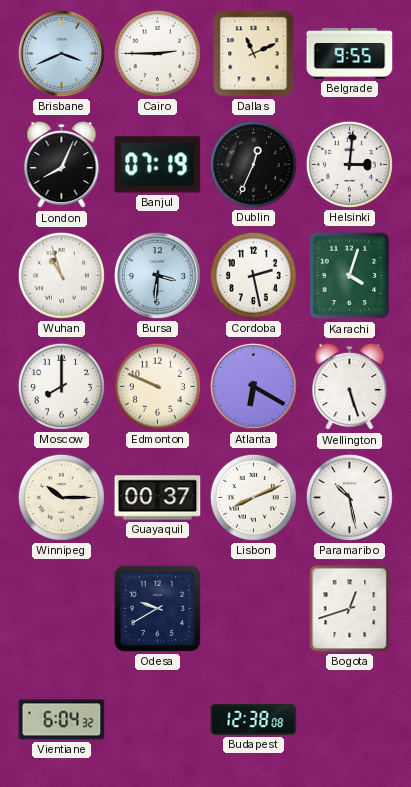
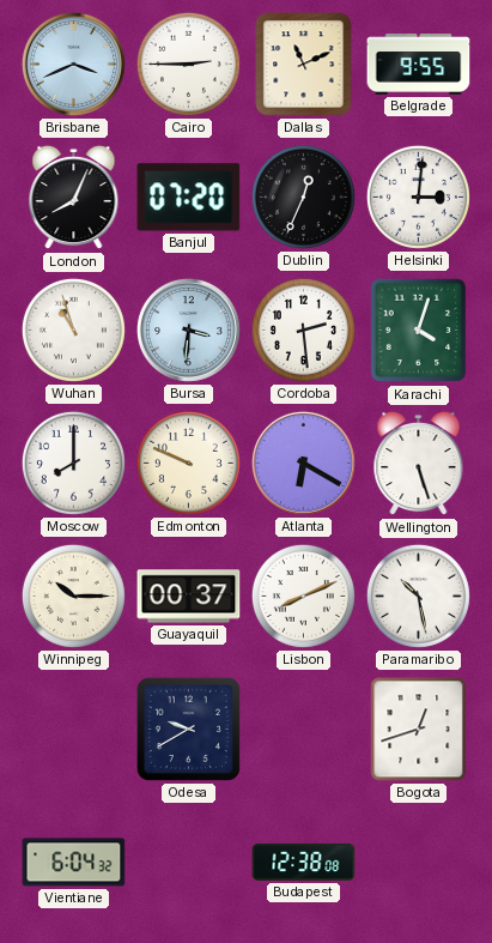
Banjul: 07:19 -> 07:20 (189, 198)
Cordoba: 2:28 -> 2:29 (303, 330)
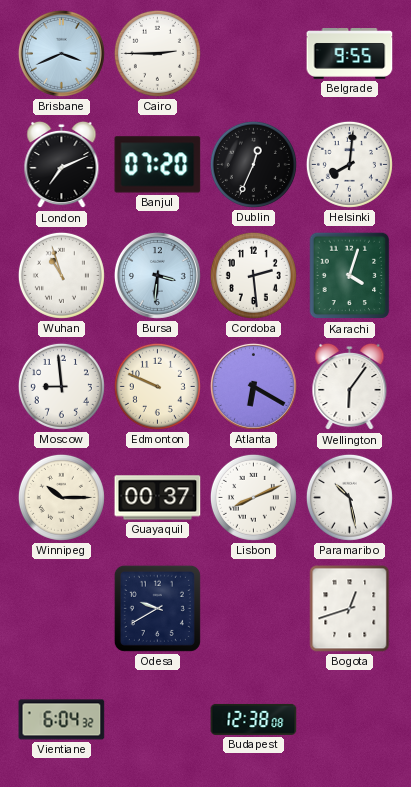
Dallas: 11:11 -> none (304, 65)
London: 8:04 -> 7:11 (62, 165)
Helsinki: 3:01 -> 8:01 (349, 164)
Moscow: 8:00 -> 8:59 (61, 386)
Wellington: 5:27 -> 6:06 (350, 387)
